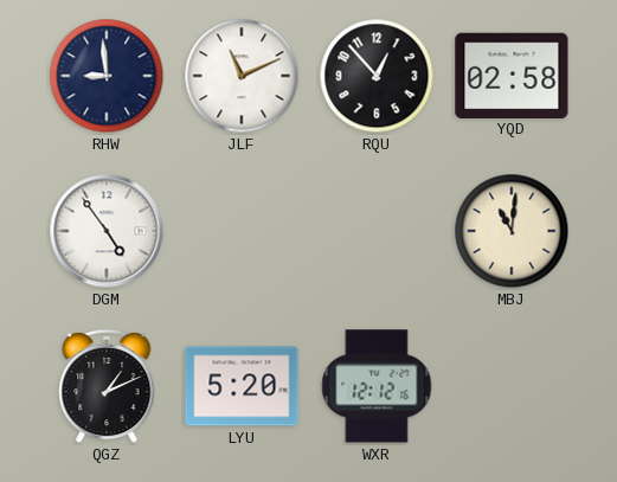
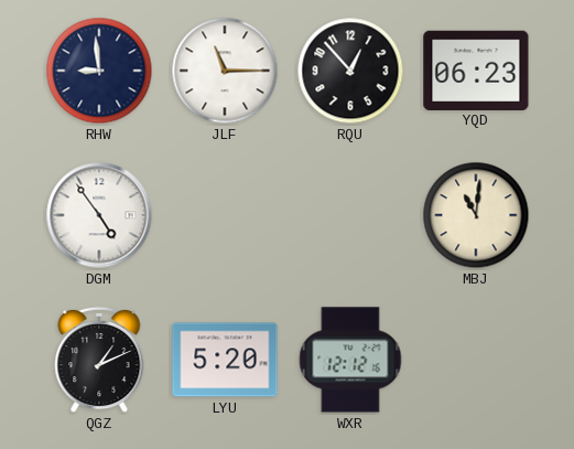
JLF: 11:11 -> 11:15 (225, 71)
YQD: 02:58 -> 06:23 (476, 70)
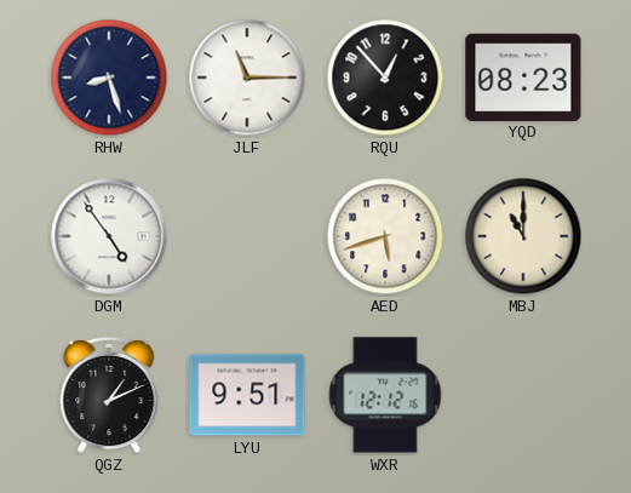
RHW: 8:59 -> 8:27 (109, 78)
YQD: 06:23 -> 08:23 (523, 76)
AED: none -> 5:42 (385, 236)
MBJ: 11:01 -> 11:00 (523, 236)
LYU: 5:20 -> 9:51 (247, 395)
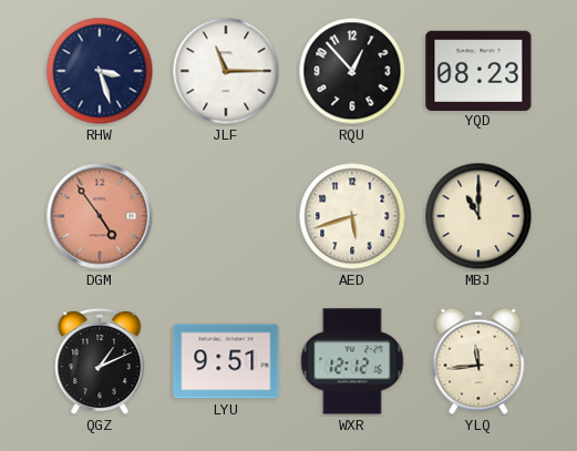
RHW: 8:27 -> 3:27 (100, 71)
DGM dial: white -> salmon (100, 216)
YLQ: none -> 11:44 (478, 361)
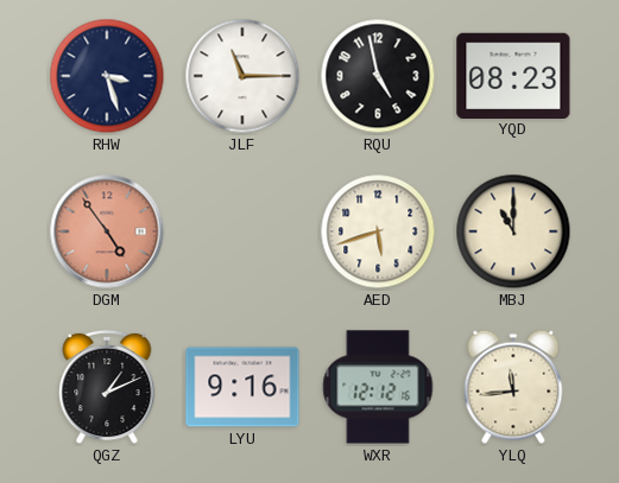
RQU: 12:53 -> 4:58 (378, 76)
LYU: 9:51 -> 9:16 (242, 387)
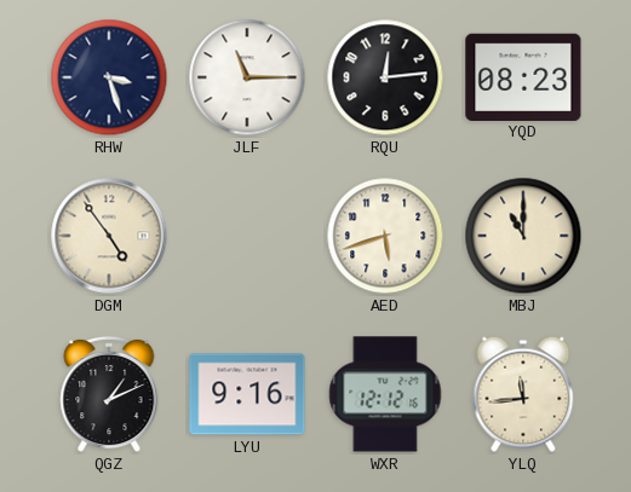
RQU: 4:58 -> 12:14 (385, 77)
DGM dial: salmon -> cream (109, 236)
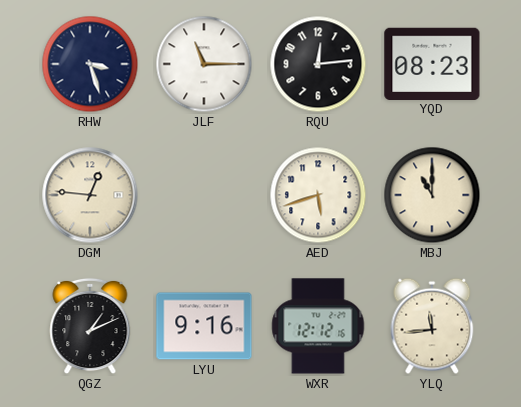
DGM: 4:54 -> 12:46 (90, 195)
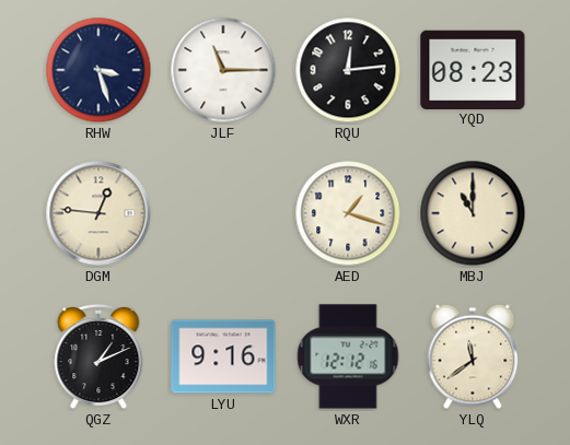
AED: 5:42 -> 1:18 (348, 213)
YLQ: 11:44 -> 11:39 (473, 356)
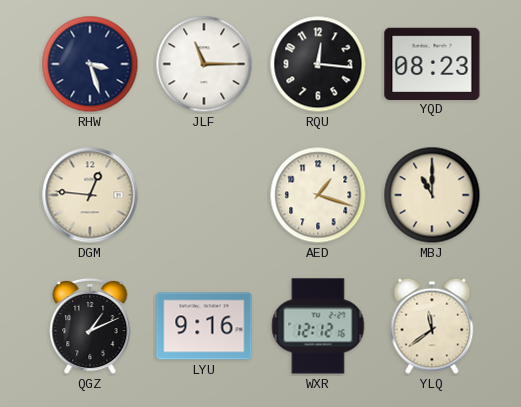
RQU: 12:14 -> 12:16 (318, 64)
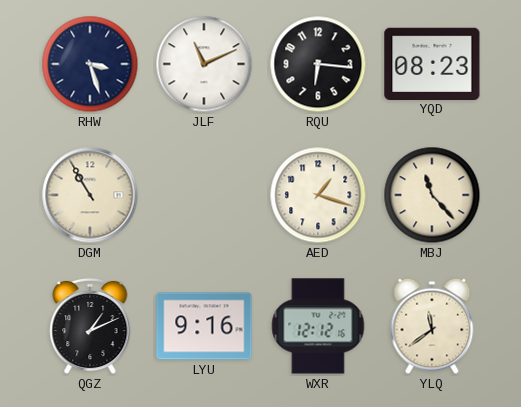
JLF: 11:15 -> 11:11 (204, 64)
RQU: 12:16 -> 6:16 (318, 64)
DGM: 12:46 -> 10:55 (90, 195)
MBJ: 11:00 -> 11:23 (432, 195)
